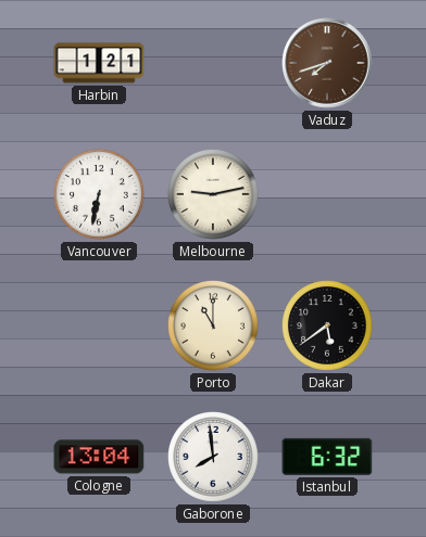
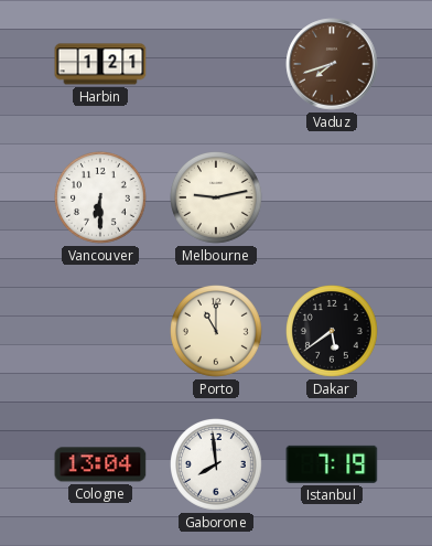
Vancouver: 6:32 -> 6:30 (101, 199)
Istanbul: 6:32 -> 7:19 (332, 464)
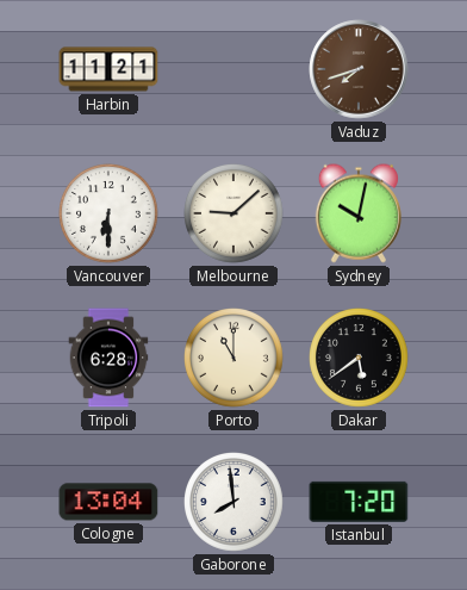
Harbin: 1:21 -> 11:21 (108, 69)
Melbourne: 9:13 -> 9:08 (235, 215)
Sydney: none -> 10:02 (359, 213)
Tripoli: none -> 6:28 (108, 358)
Istanbul: 7:19 -> 7:20 (359, 502)
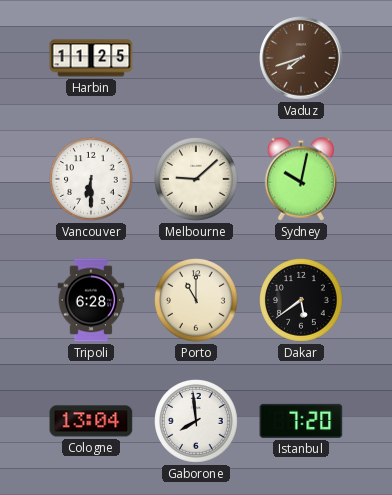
Harbin: 11:21 -> 11:25 (91, 58)
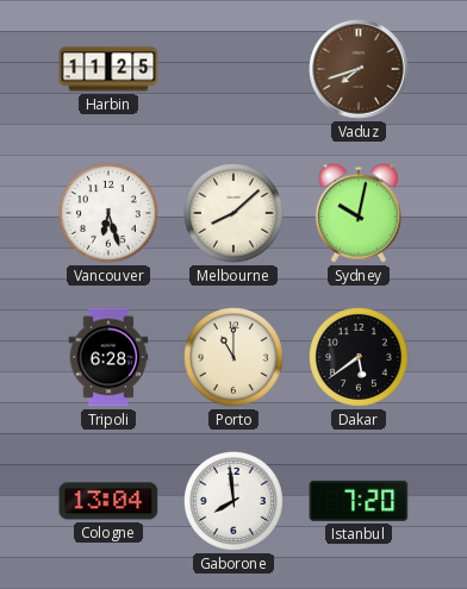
Vancouver: 6:30 -> 6:27 (110, 214)
Melbourne: 9:08 -> 8:08 (235, 214)
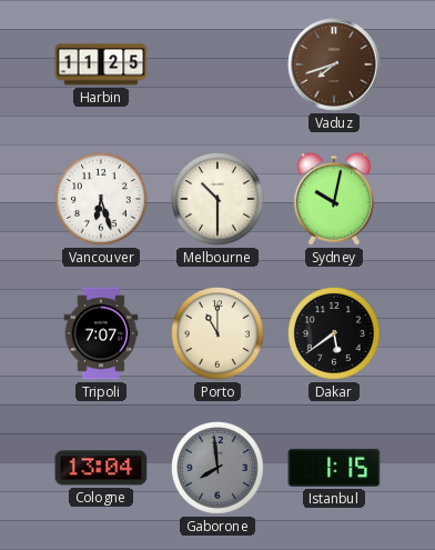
Melbourne: 8:08 -> 10:30 (219, 200)
Tripoli: 6:28 -> 7:07 (101, 333)
Gaborone dial: white -> grey (219, 469)
Istanbul: 7:20 -> 1:15 (334, 468)
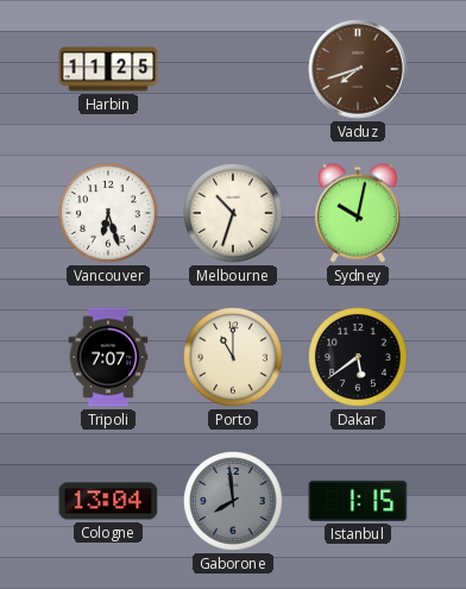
Melbourne: 10:30 -> 10:33 (234, 214)
